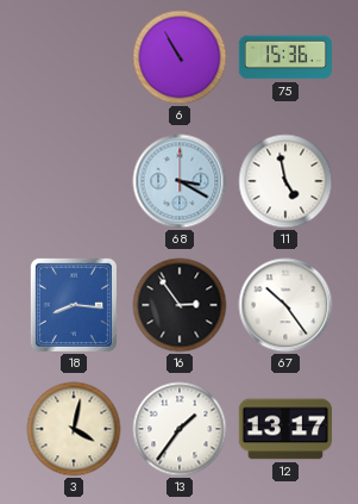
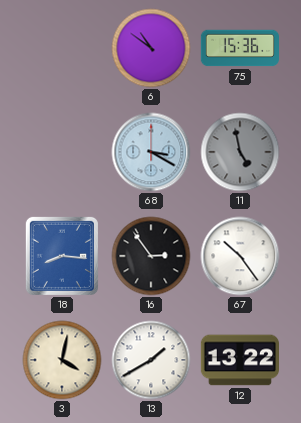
6: 10:55 -> 10:51 (151, 48)
11 dial: white -> grey (240, 152)
13: 1:36 -> 1:40 (151, 360)
12: 13:17 -> 13:22 (239, 360)
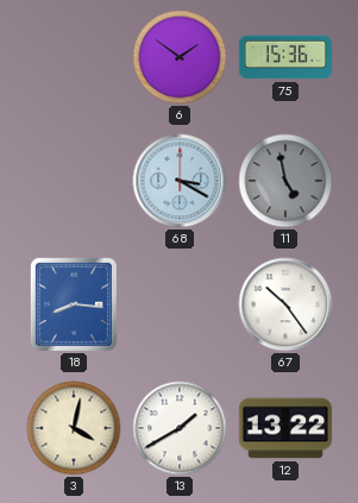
6: 10:51 -> 1:51 (180, 57)
16: 2:54 -> none (151, 256)
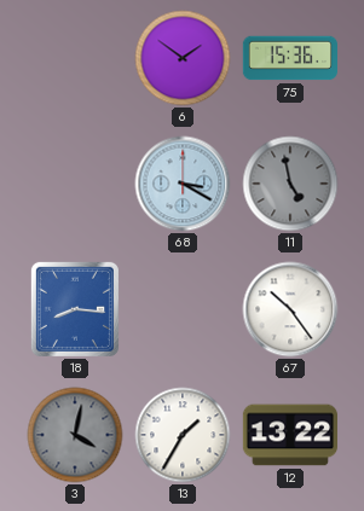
3 dial: cream -> grey (75, 435)
13: 1:40 -> 1:35 (183, 435)
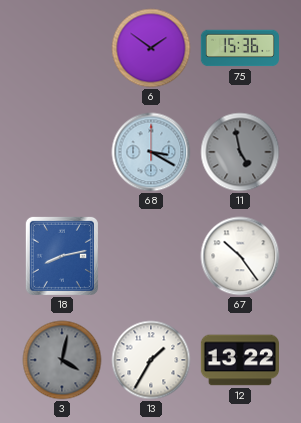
18: 8:16 -> 8:13 (62, 256)
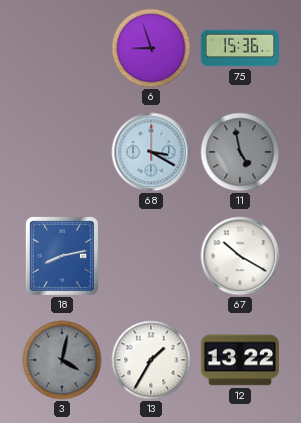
6: 1:51 -> 8:57 (151, 48)
67: 10:24 -> 10:20 (240, 256)
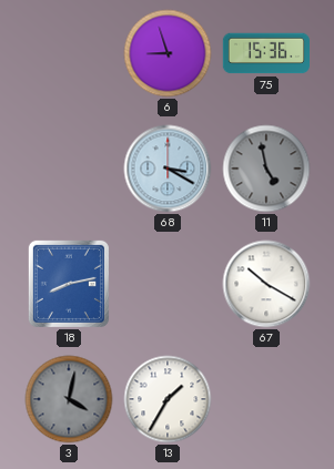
12: 13:22 -> none (239, 360)
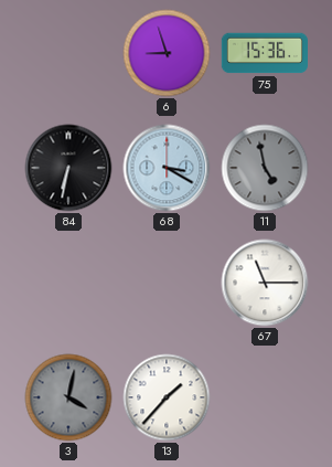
84: none -> 6:32 (68, 168)
18: 8:13 -> none (69, 284)
67: 10:20 -> 11:15 (265, 283)
13: 1:35 -> 1:37 (167, 397)
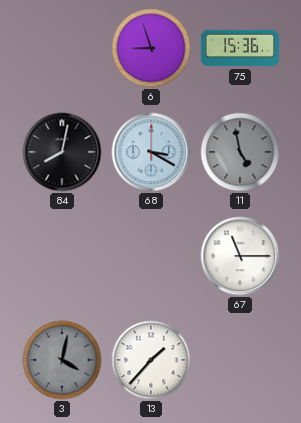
84: 6:32 -> 8:02 (62, 152)
